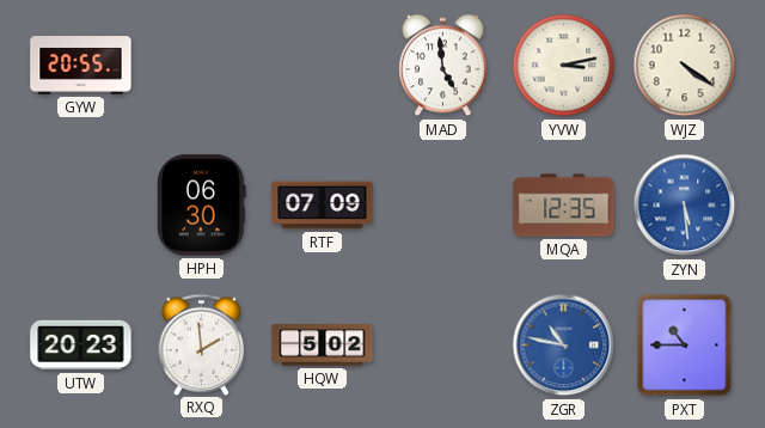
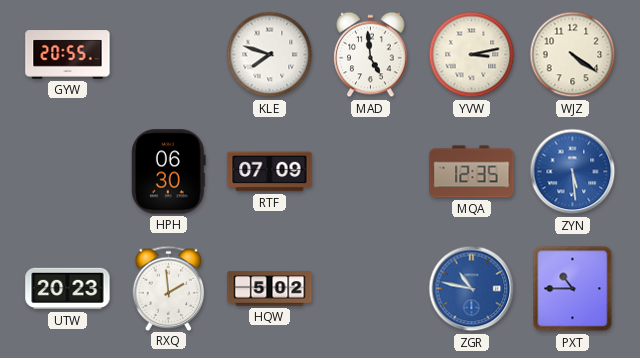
KLE: none -> 7:48 (270, 55)
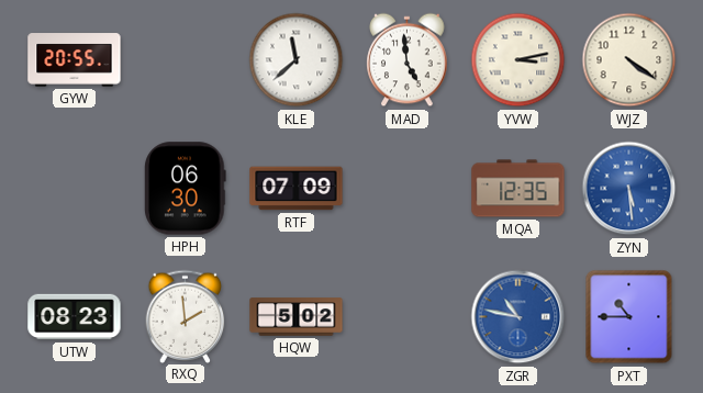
KLE: 7:48 -> 11:38 (297, 60)
UTW: 20:23 -> 08:23 (75, 317)
